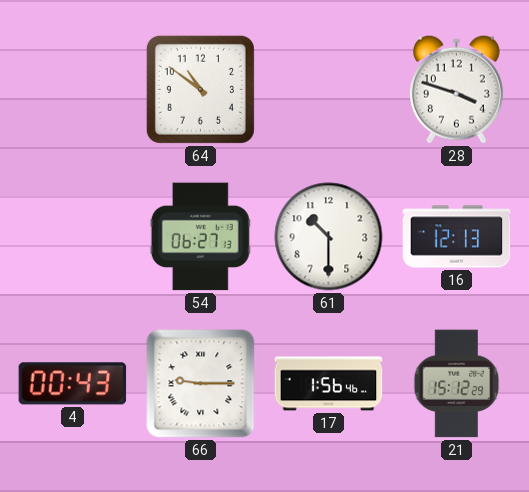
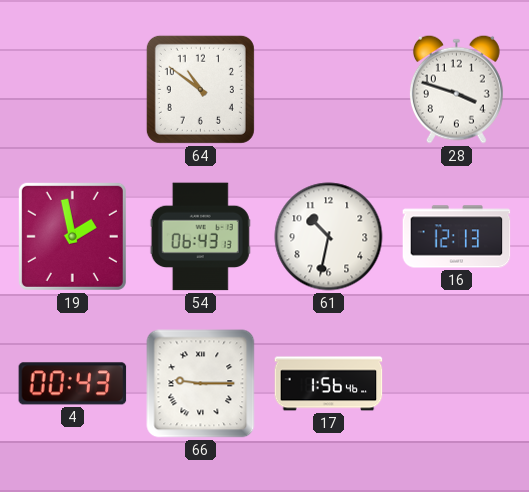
19: none -> 1:58 (72, 236)
54: 06:27 -> 06:43 (200, 237)
61: 10:30 -> 10:32 (329, 237)
21: 15:12 -> none (457, 384)
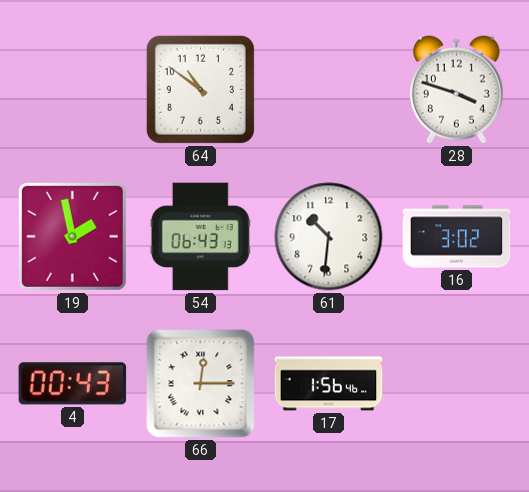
61: 10:32 -> 10:31 (329, 237)
16: 12:13 -> 3:02 (457, 237)
66: 9:15 -> 12:15 (201, 384)
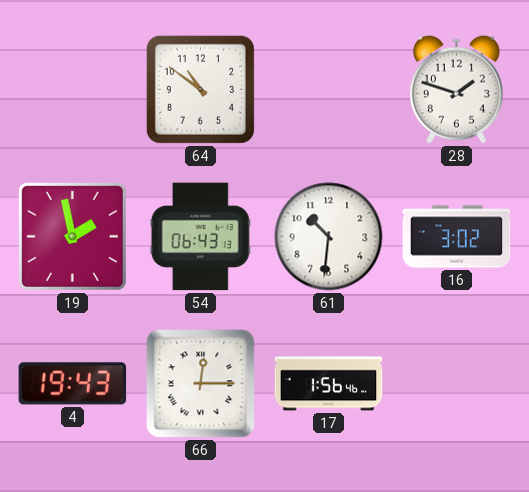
28: 3:48 -> 1:48 (456, 89)
4: 00:43 -> 19:43 (73, 384)
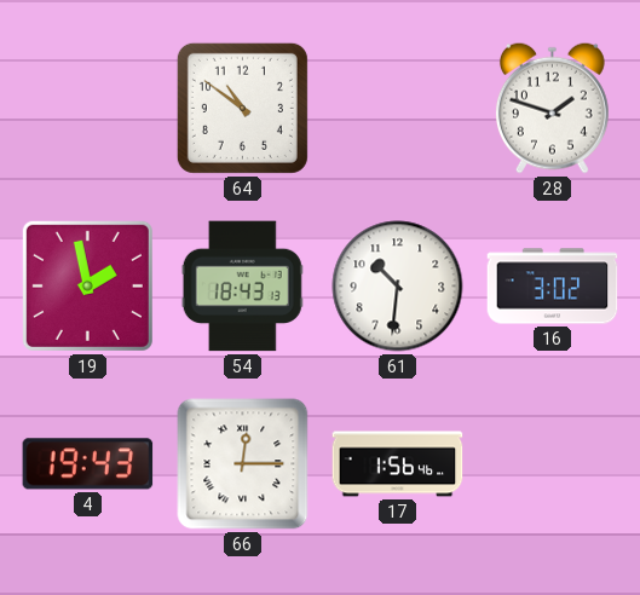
54: 06:43 -> 18:43 (242, 287)
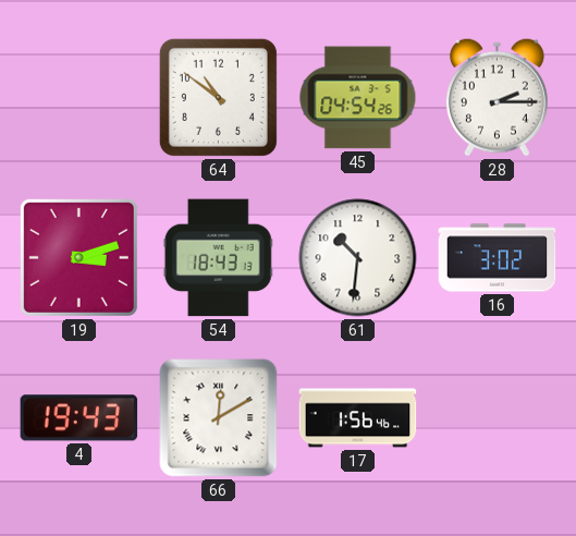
45: none -> 04:54 (358, 98)
28: 1:48 -> 2:15 (497, 97)
19: 1:58 -> 3:12 (78, 257)
66: 12:15 -> 12:10 (219, 418)
